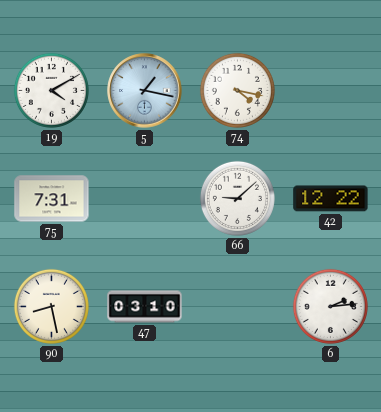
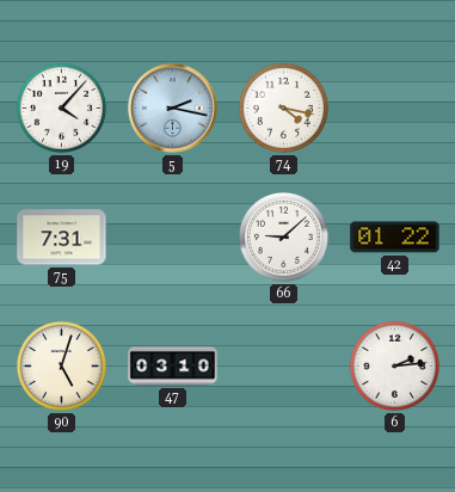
19: 4:10 -> 4:07 (61, 107)
5: 1:17 -> 2:17 (173, 109)
42: 12:22 -> 01:22 (395, 238)
90: 8:28 -> 5:03 (61, 365)
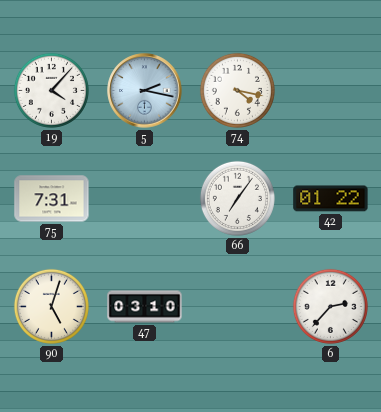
66: 9:08 -> 7:06 (237, 198)
6: 2:14 -> 2:37 (330, 306)
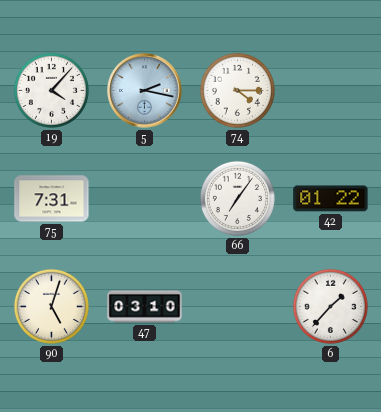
74: 4:17 -> 4:15 (237, 90)
6: 2:37 -> 1:37 (330, 306)
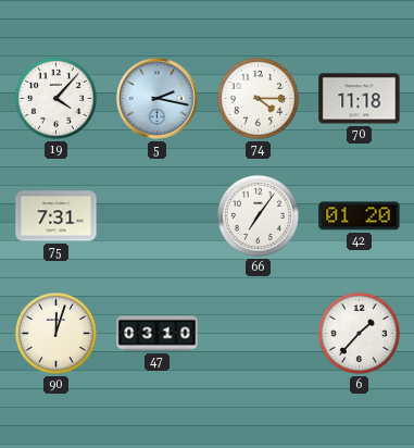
70: none -> 11:18 (360, 99)
42: 01:22 -> 01:20 (360, 216)
90: 5:03 -> 12:03 (55, 333)
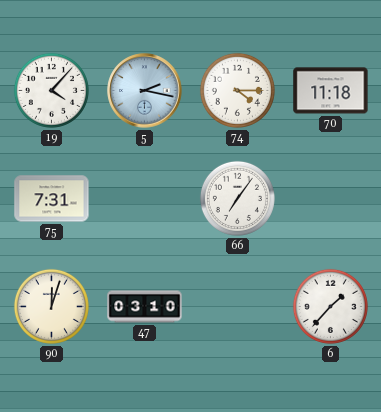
42: 01:20 -> none (360, 216)
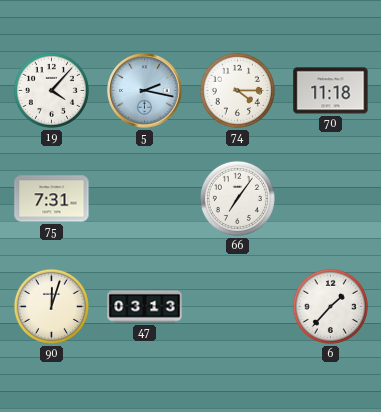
47: 03:10 -> 03:13 (145, 307)
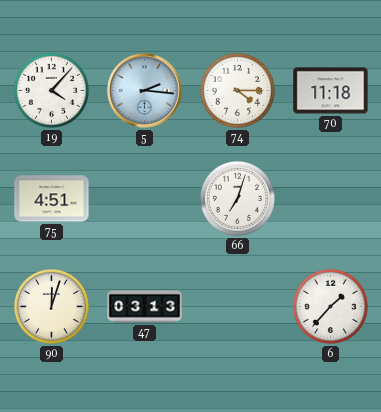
5: 2:17 -> 2:16 (145, 91)
75: 7:31 -> 4:51 (52, 199)
66: 7:06 -> 7:03 (237, 198)
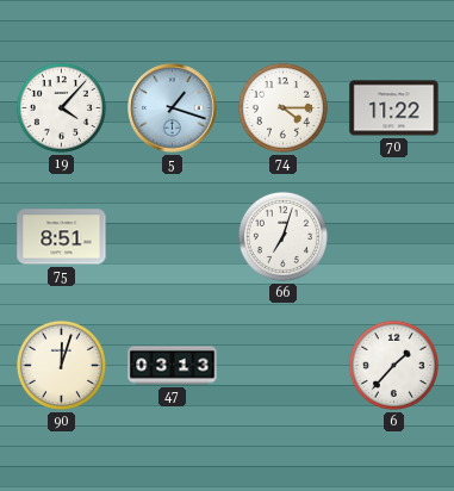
5: 2:16 -> 1:18 (173, 108)
70: 11:18 -> 11:22 (394, 108)
75: 4:51 -> 8:51 (62, 237)
